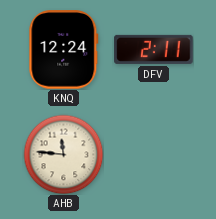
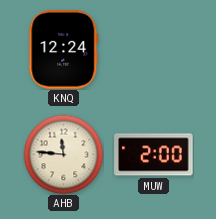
DFV: 2:11 -> none (154, 49)
MUW: none -> 2:00 (154, 155)
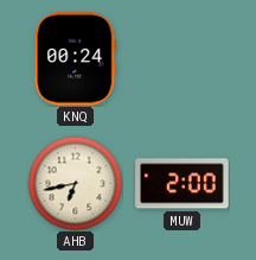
KNQ: 12:24 -> 00:24 (76, 59)
AHB: 11:46 -> 6:43 (75, 183)
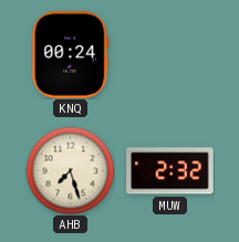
AHB: 6:43 -> 7:27 (70, 170)
MUW: 2:00 -> 2:32 (170, 171)
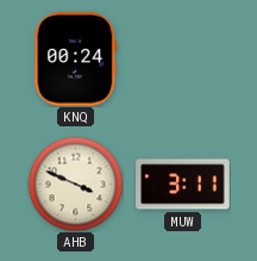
AHB: 7:27 -> 3:49 (75, 184)
MUW: 2:32 -> 3:11 (183, 185)
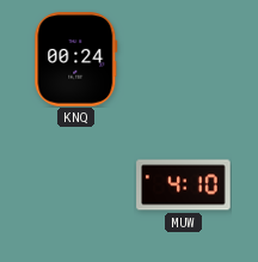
AHB: 3:49 -> none (75, 184)
MUW: 3:11 -> 4:10 (184, 185)
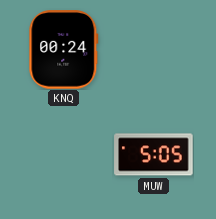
MUW: 4:10 -> 5:05 (154, 155)
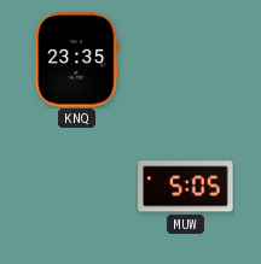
KNQ: 00:24 -> 23:35 (77, 60)
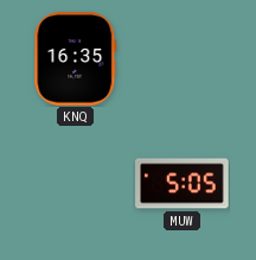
KNQ: 23:35 -> 16:35 (76, 59)
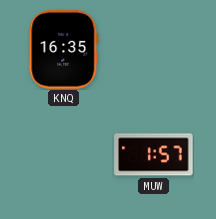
MUW: 5:05 -> 1:57 (154, 155)
